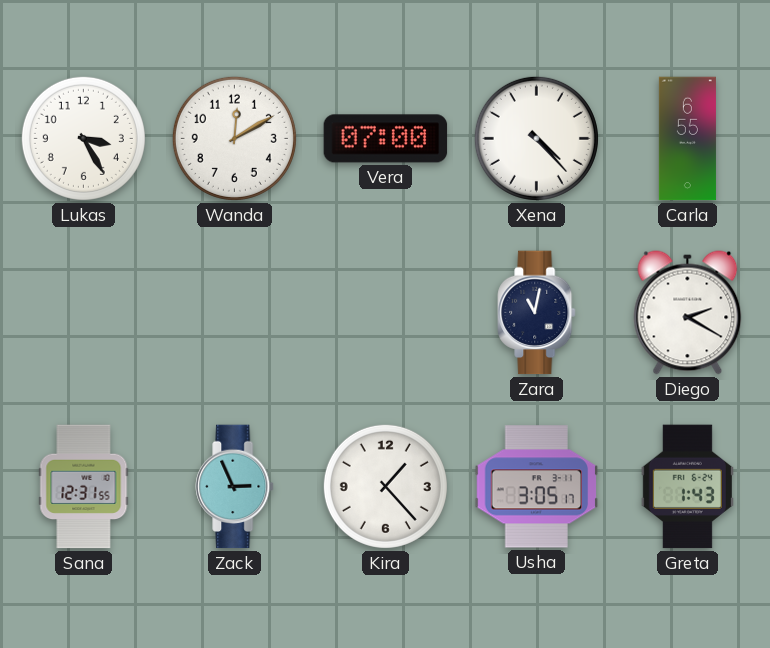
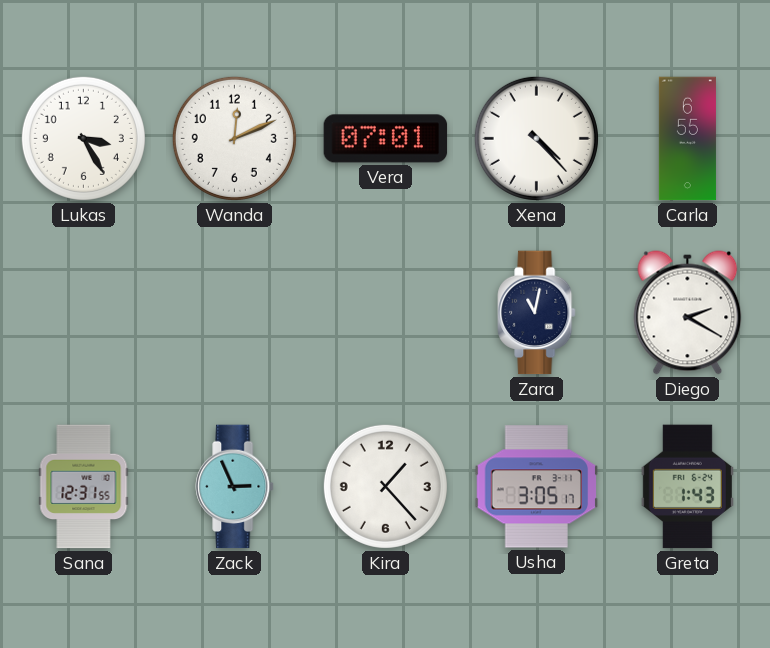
Wanda: 12:10 -> 12:11 (234, 138)
Vera: 07:00 -> 07:01 (386, 139)
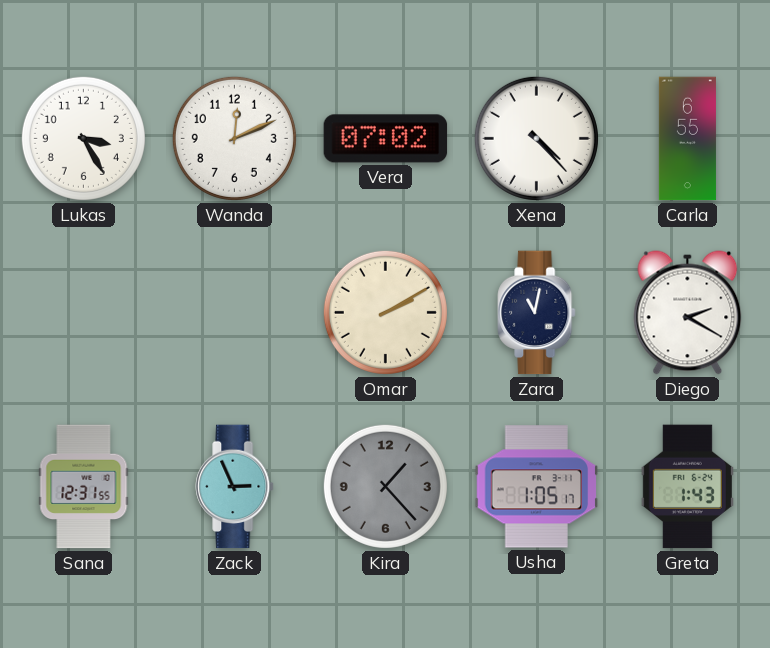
Vera: 07:01 -> 07:02 (386, 139)
Omar: none -> 2:10 (385, 312)
Kira dial: white -> grey (385, 486)
Usha: 3:05 -> 1:05 (537, 487)
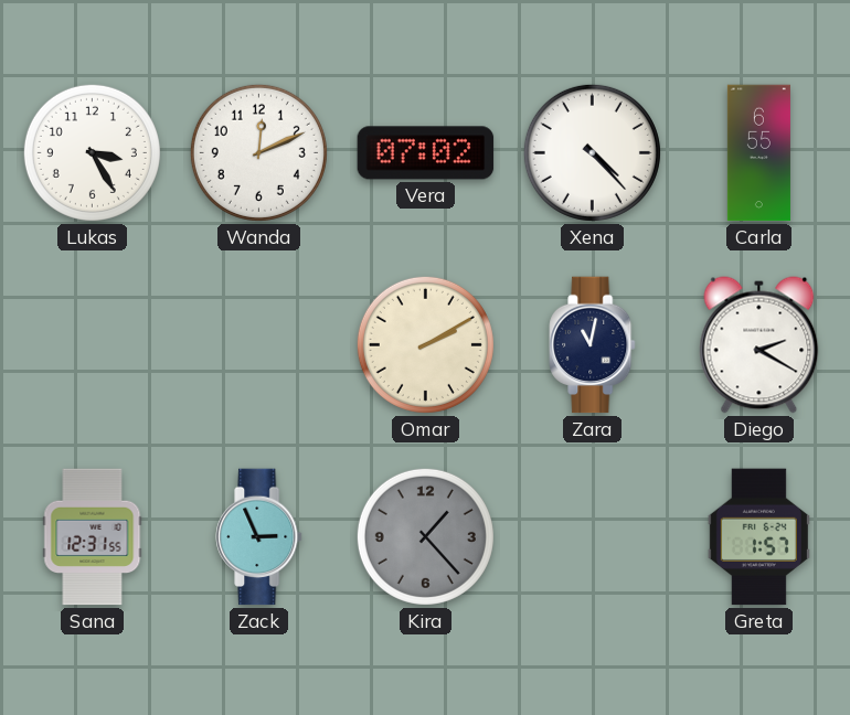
Usha: 1:05 -> none (537, 487)
Greta: 1:43 -> 1:57 (758, 537)
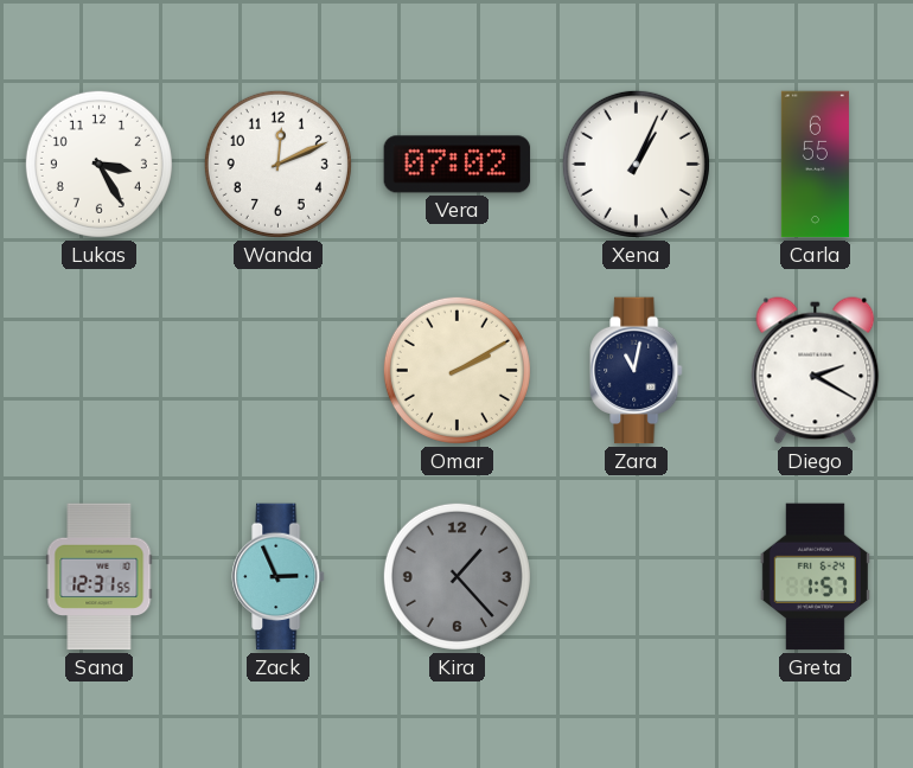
Xena: 4:23 -> 1:04 (636, 164)
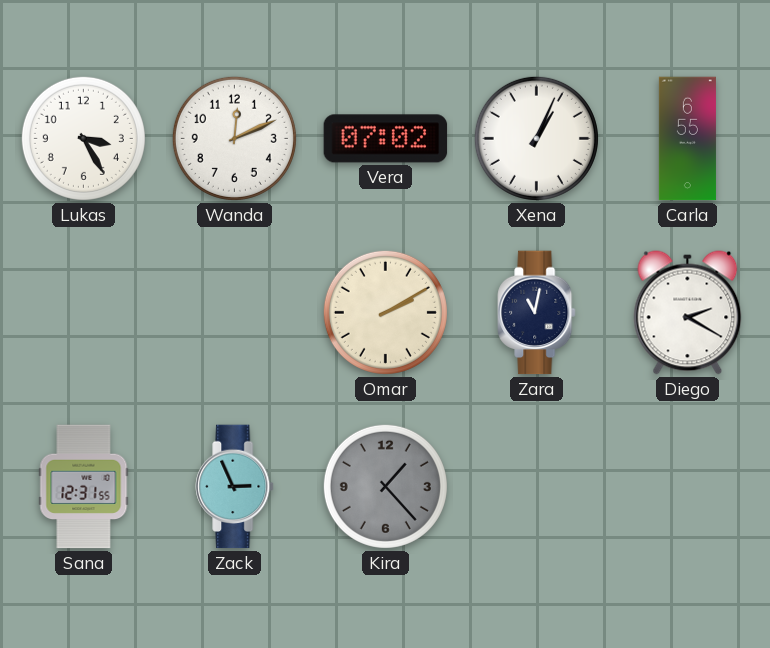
Greta: 1:57 -> none (815, 577)
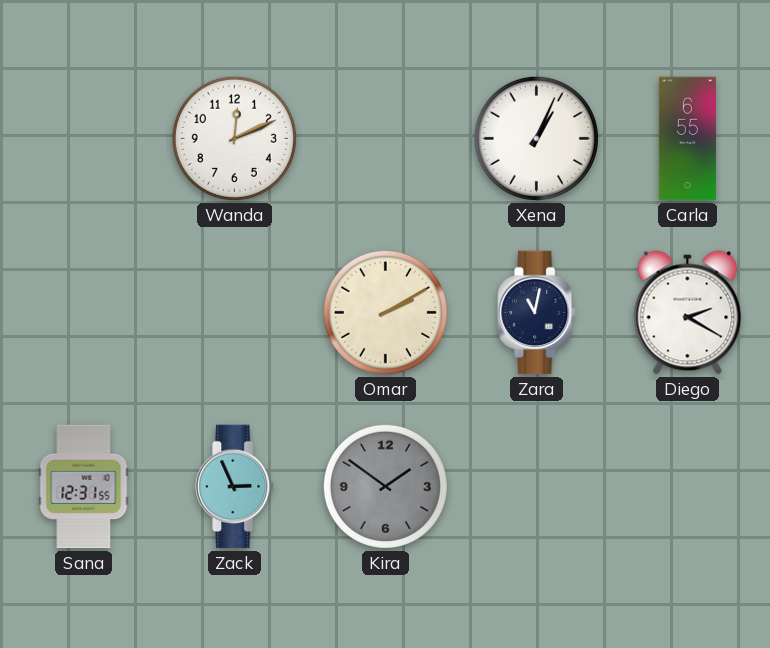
Lukas: 3:25 -> none (83, 138)
Vera: 07:02 -> none (386, 139)
Kira: 1:23 -> 1:51 (385, 486)
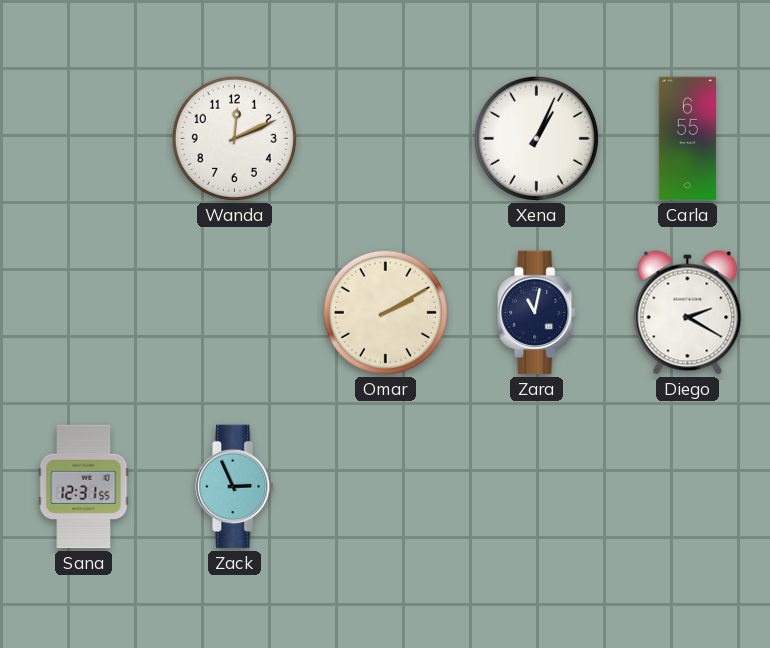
Kira: 1:51 -> none (385, 486)
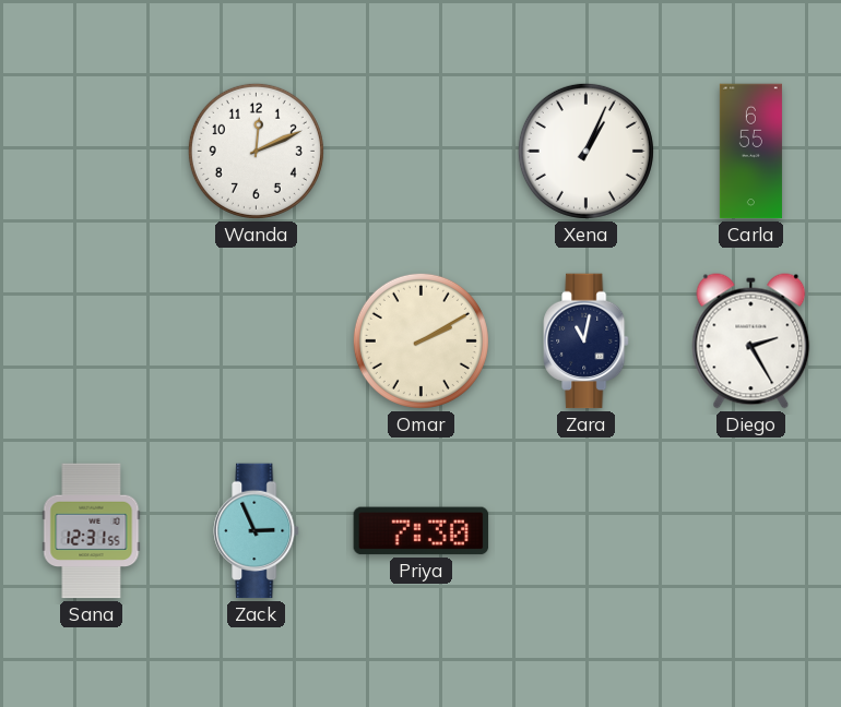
Diego: 2:20 -> 2:25 (751, 341)
Priya: none -> 7:30 (422, 531)
